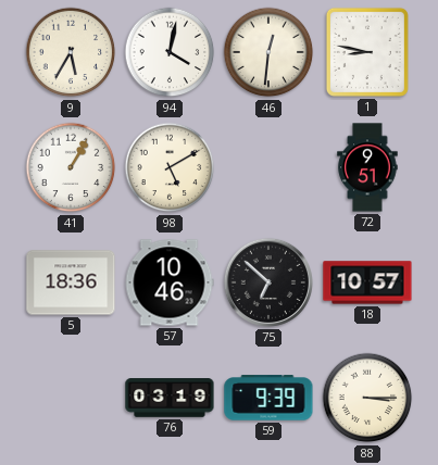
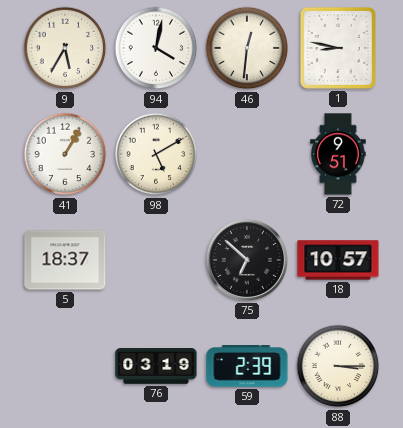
5: 18:36 -> 18:37 (65, 260)
57: 10:46 -> none (170, 282)
59: 9:39 -> 2:39 (247, 366)
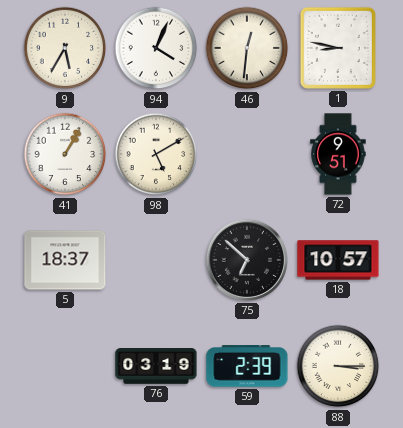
94: 4:02 -> 4:04 (156, 48)
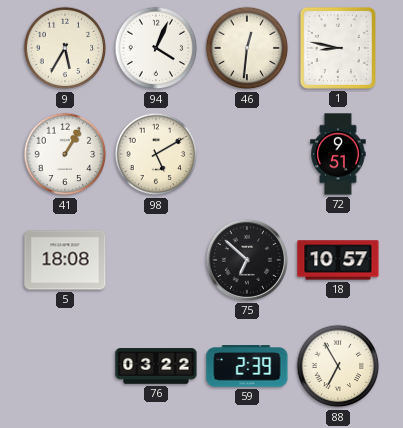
5: 18:37 -> 18:08 (65, 260)
76: 03:19 -> 03:22 (156, 366)
88: 3:15 -> 6:55 (338, 366)
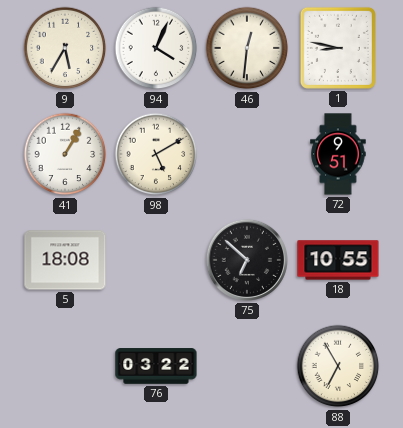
18: 10:57 -> 10:55 (338, 260)
59: 2:39 -> none (247, 366)
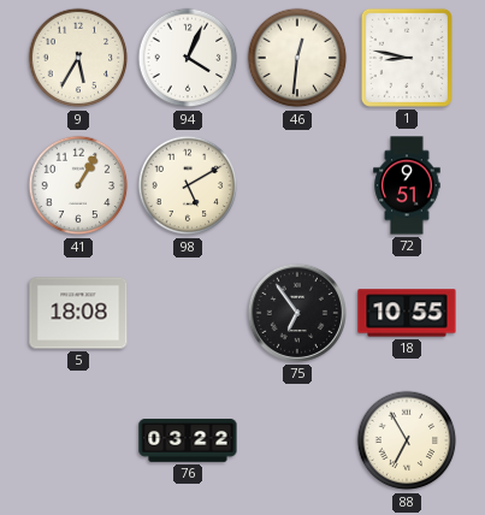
75: 6:52 -> 6:54 (297, 313)
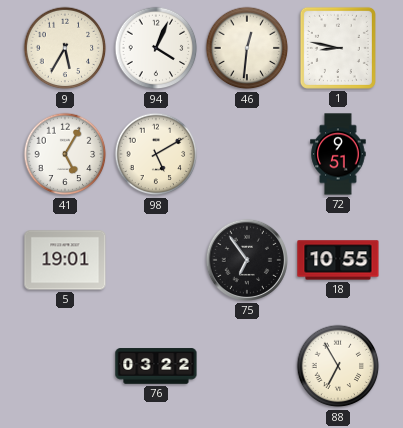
41: 1:05 -> 5:05 (65, 154)
5: 18:08 -> 19:01 (65, 260)
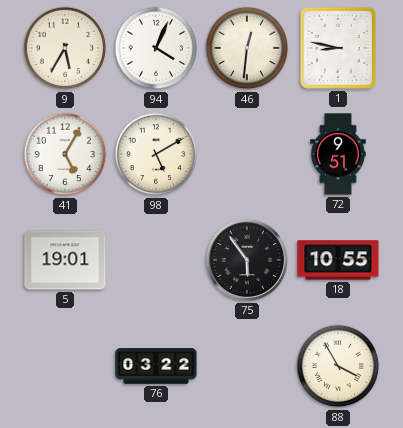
75: 6:54 -> 5:54 (247, 260)
88: 6:55 -> 3:55 (338, 366)
